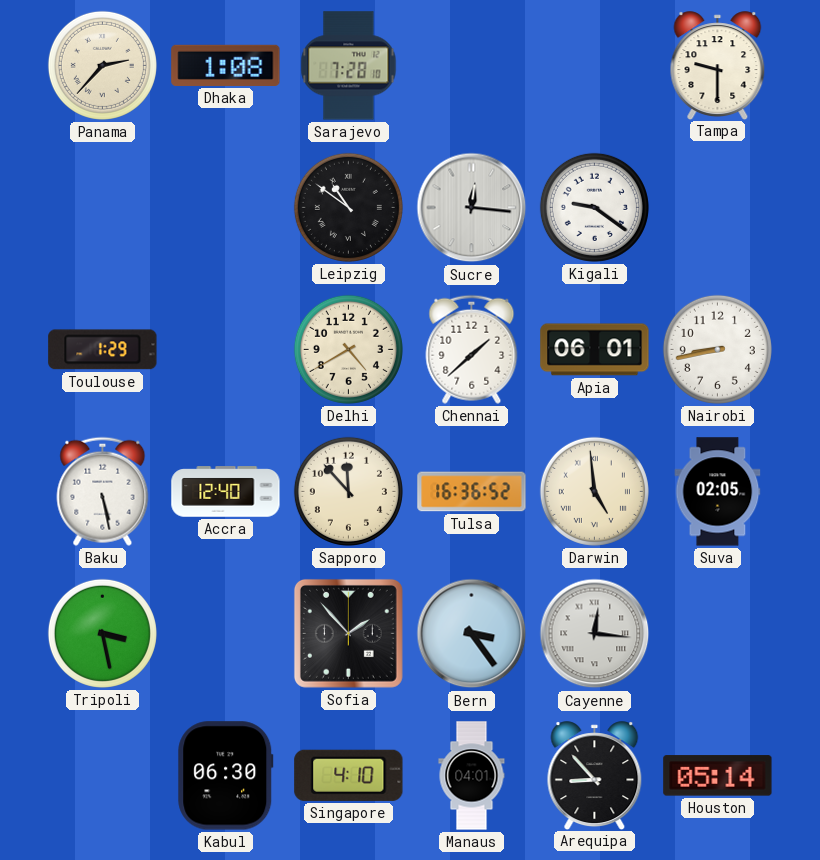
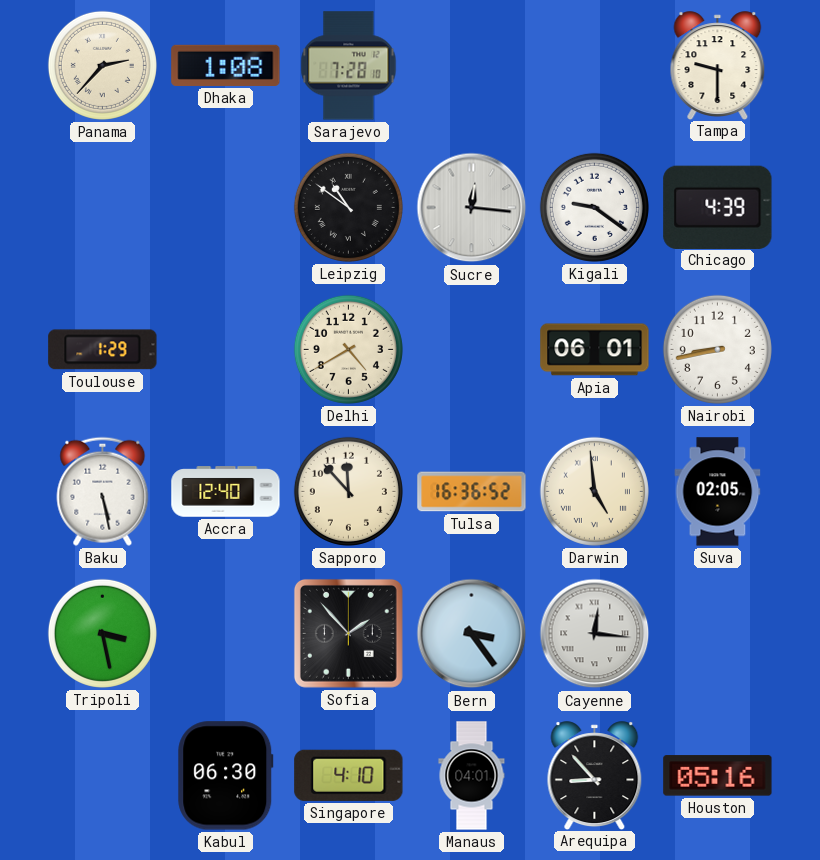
Chicago: none -> 4:39 (718, 207)
Chennai: 1:38 -> none (472, 349)
Houston: 05:14 -> 05:16 (718, 776)
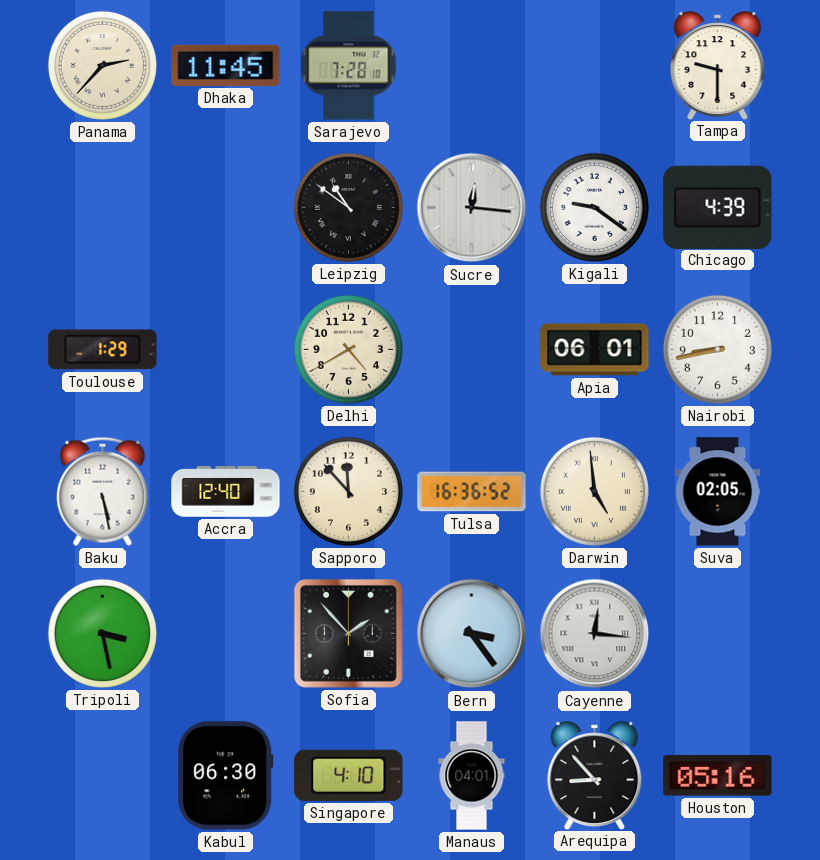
Dhaka: 1:08 -> 11:45 (226, 65)
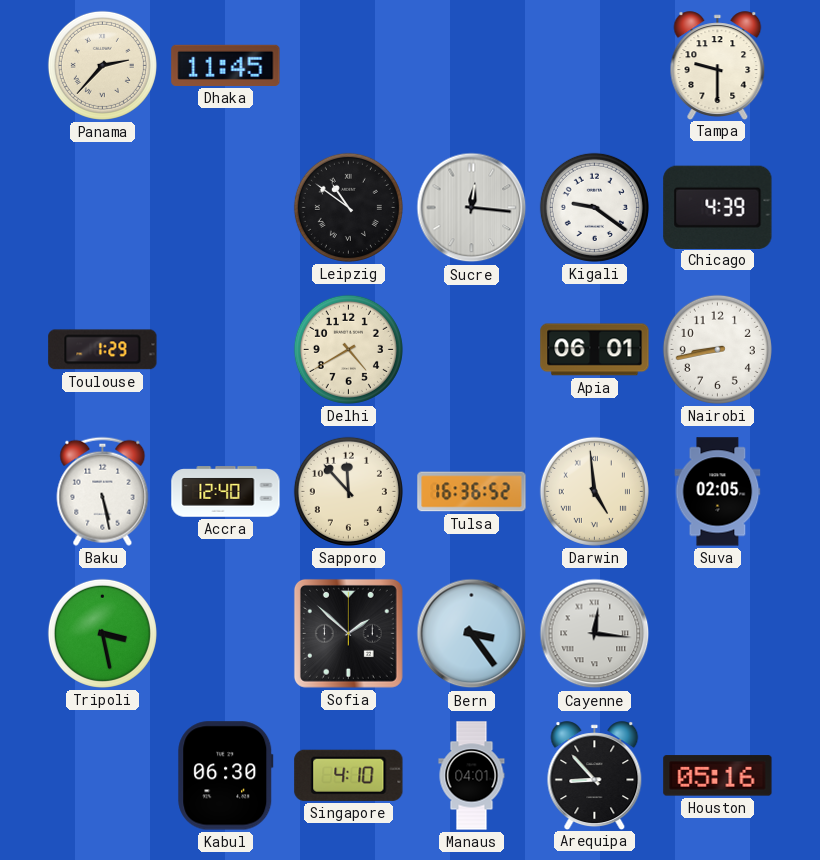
Sarajevo: 7:28 -> none (349, 66)
Sofia: 1:53 -> 1:52 (348, 633)
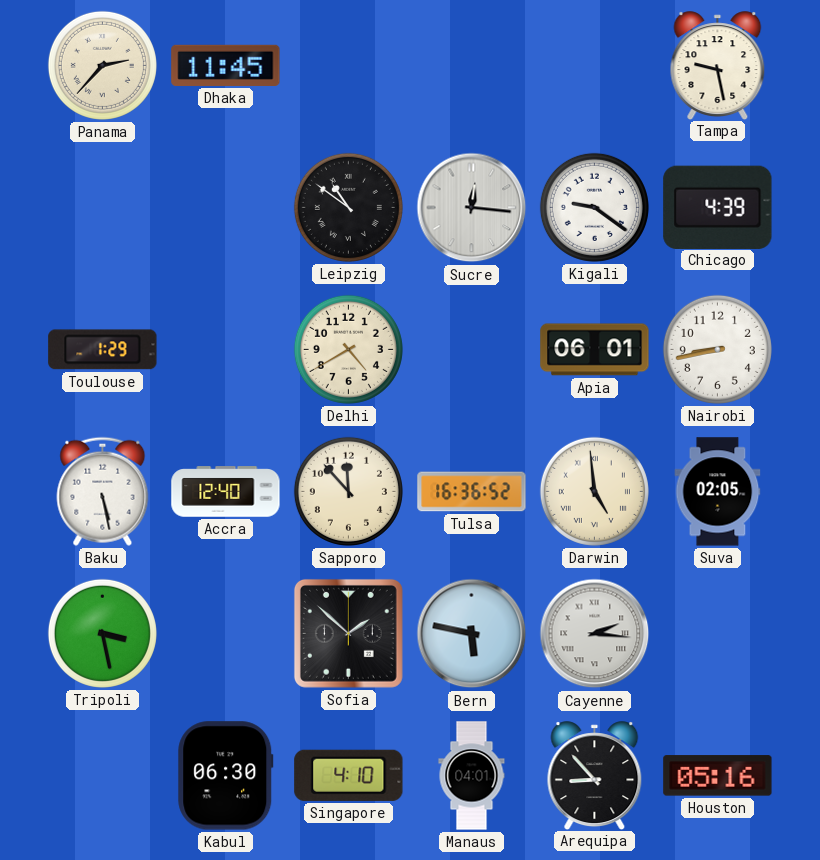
Tampa: 9:30 -> 9:28 (718, 65)
Bern: 3:24 -> 5:47 (472, 634)
Cayenne: 12:16 -> 2:16 (595, 634)
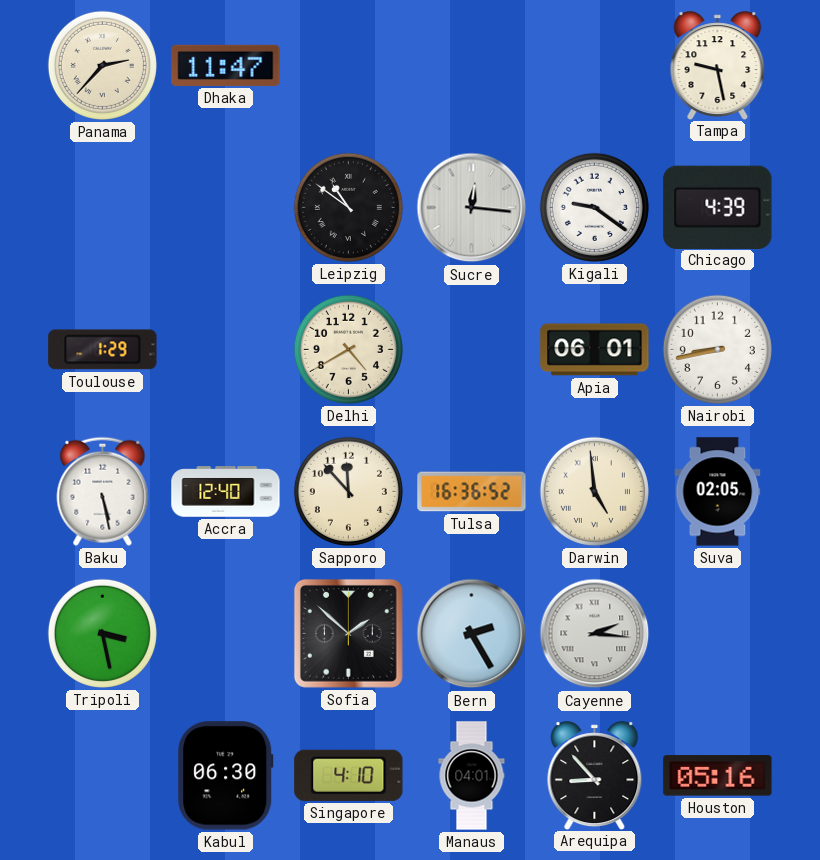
Dhaka: 11:45 -> 11:47 (226, 65)
Bern: 5:47 -> 2:25 (472, 634)
